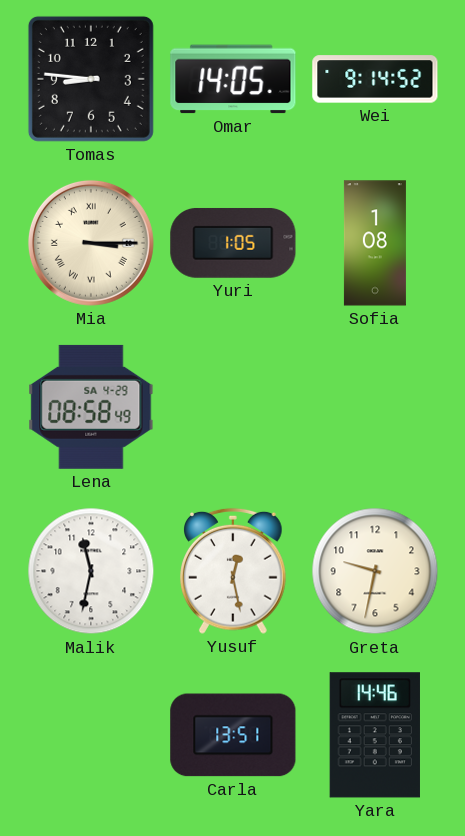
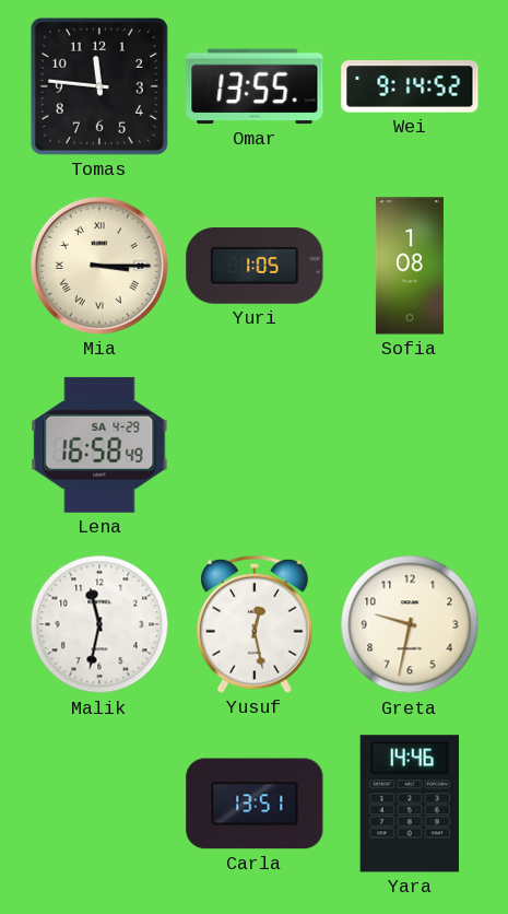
Tomas: 8:46 -> 11:46 (99, 86)
Omar: 14:05 -> 13:55 (255, 86)
Lena: 08:58 -> 16:58 (99, 445)
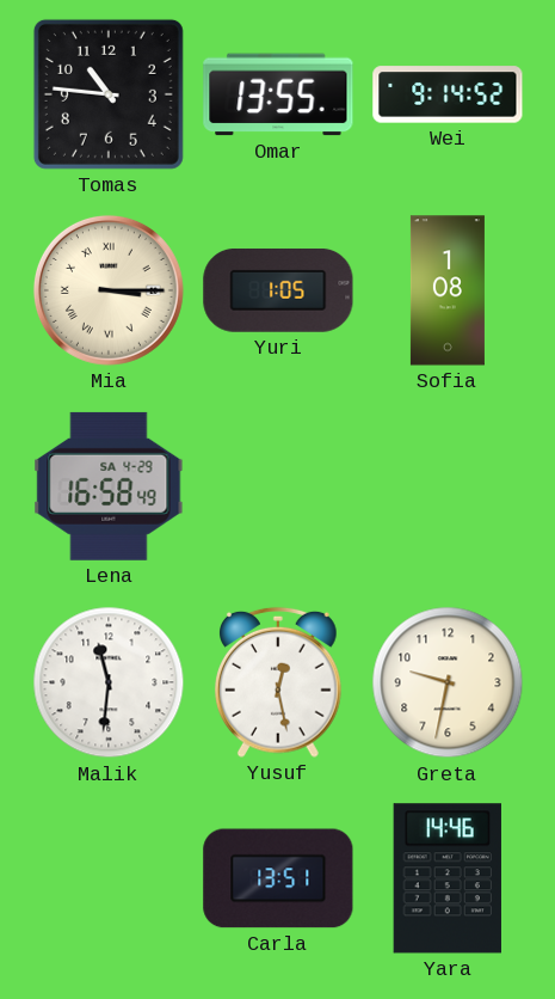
Tomas: 11:46 -> 10:46 (109, 94)
Malik: 11:32 -> 11:31 (109, 682)
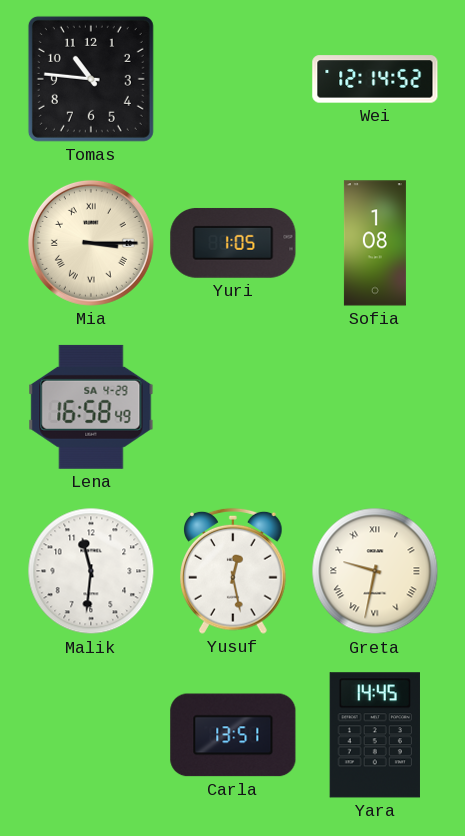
Omar: 13:55 -> none (278, 94)
Wei: 9:14 -> 12:14 (375, 79)
Greta numerals: Arabic -> Roman (375, 571)
Yara: 14:46 -> 14:45 (375, 735)
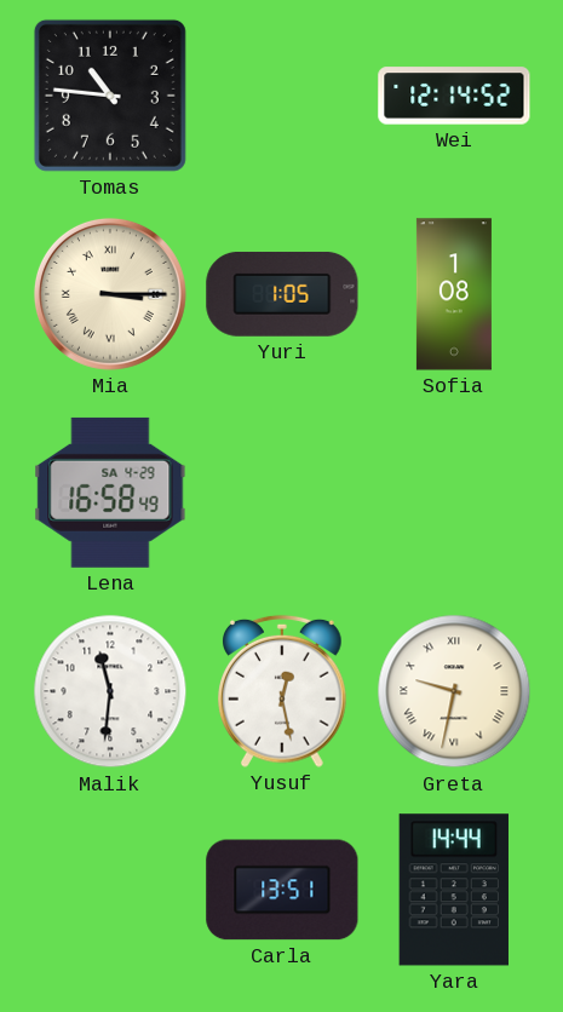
Yara: 14:45 -> 14:44 (454, 890)
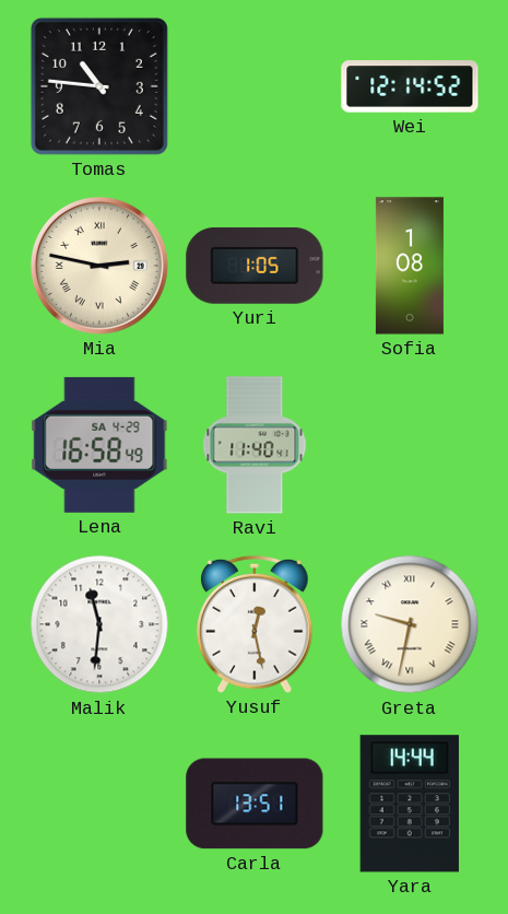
Mia: 3:15 -> 2:47 (99, 266)
Ravi: none -> 11:40 (255, 445)
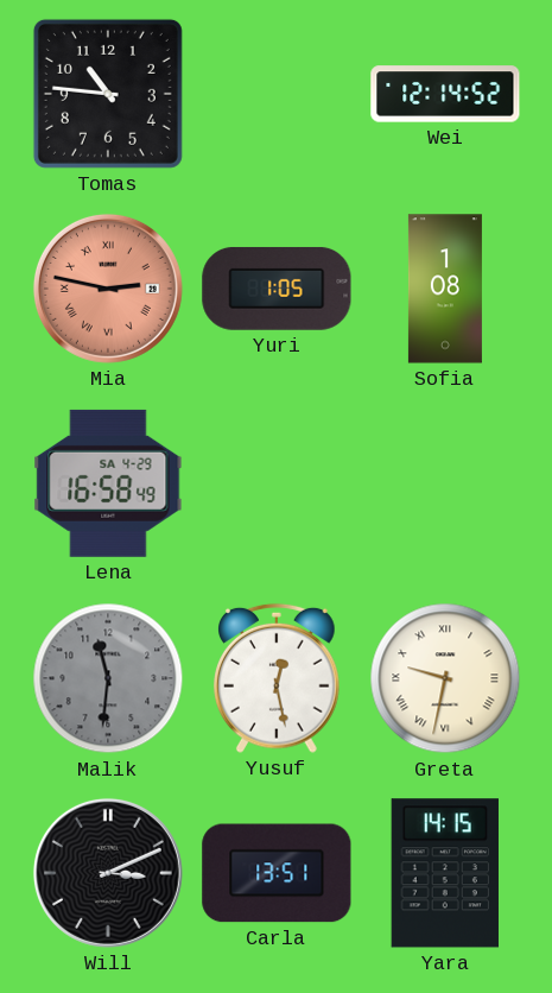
Mia dial: cream -> salmon (108, 289)
Ravi: 11:40 -> none (255, 445)
Malik dial: white -> grey (108, 678)
Will: none -> 3:11 (108, 873)
Yara: 14:44 -> 14:15 (445, 873)
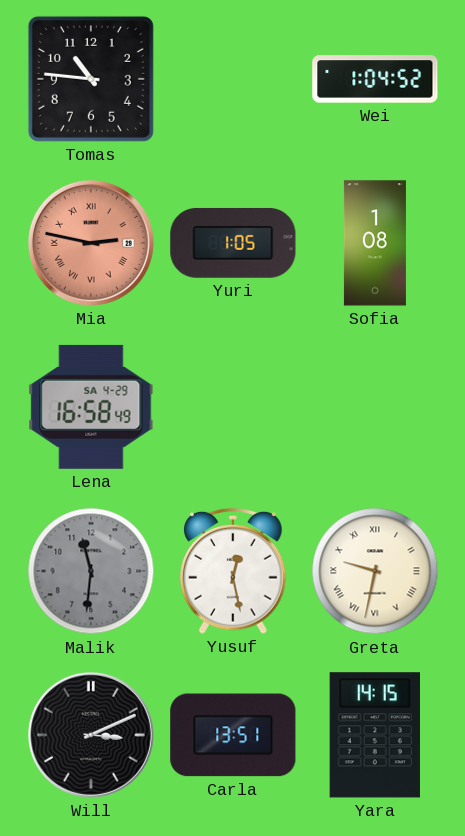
Wei: 12:14 -> 1:04 (375, 79)
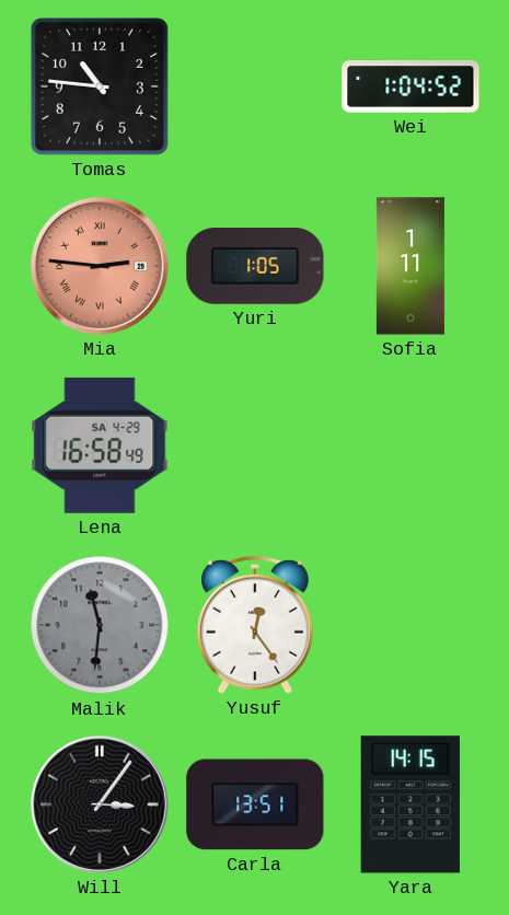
Mia: 2:47 -> 2:46 (100, 266)
Sofia: 1:08 -> 1:11 (410, 266)
Yusuf: 12:28 -> 12:24 (256, 625)
Greta: 9:32 -> none (375, 571)
Will: 3:11 -> 3:06 (100, 804)
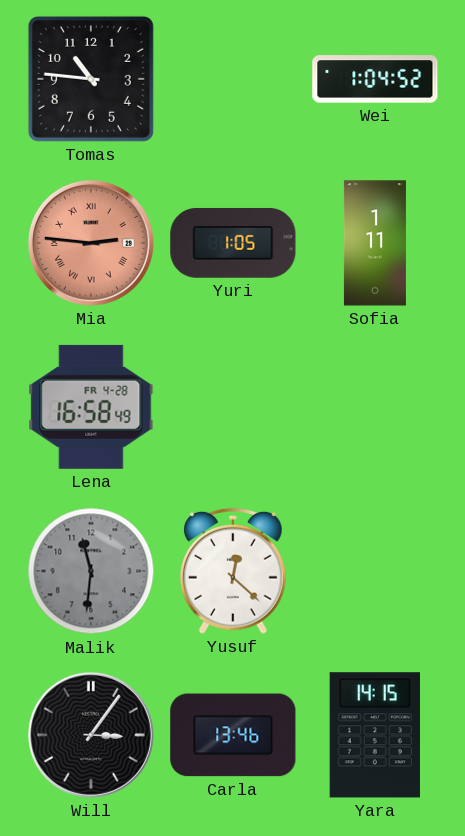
Lena date: SA 4-29 -> FR 4-28 (91, 407)
Yusuf: 12:24 -> 12:22 (234, 571)
Carla: 13:51 -> 13:46 (233, 735)
